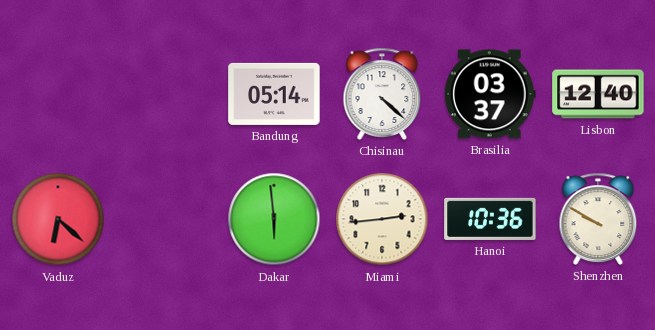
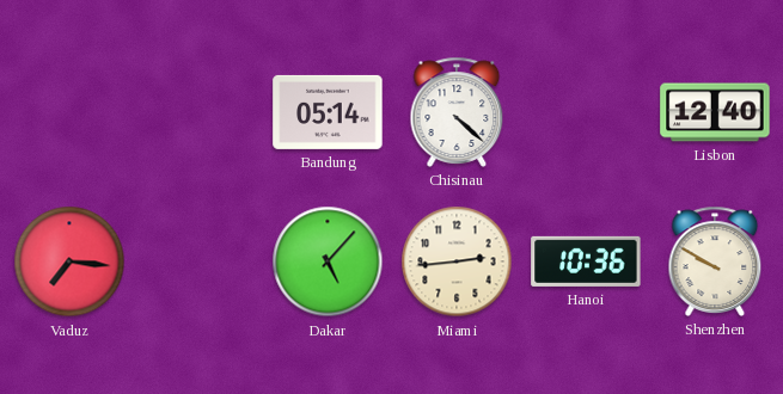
Brasilia: 03:37 -> none (490, 94)
Vaduz: 6:22 -> 7:16 (69, 261)
Dakar: 5:59 -> 5:07 (328, 261)
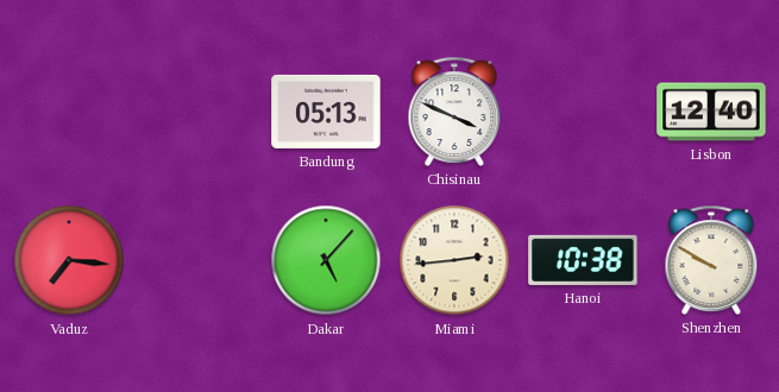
Bandung: 05:14 -> 05:13 (326, 112)
Chisinau: 4:22 -> 3:49 (454, 112)
Hanoi: 10:36 -> 10:38 (583, 260)
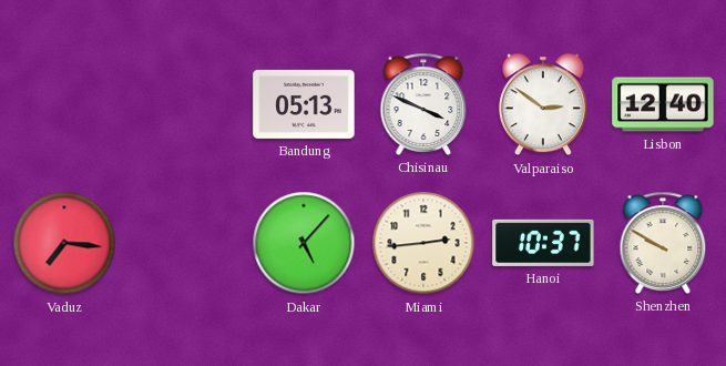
Valparaiso: none -> 2:51 (543, 104)
Hanoi: 10:38 -> 10:37 (543, 243)
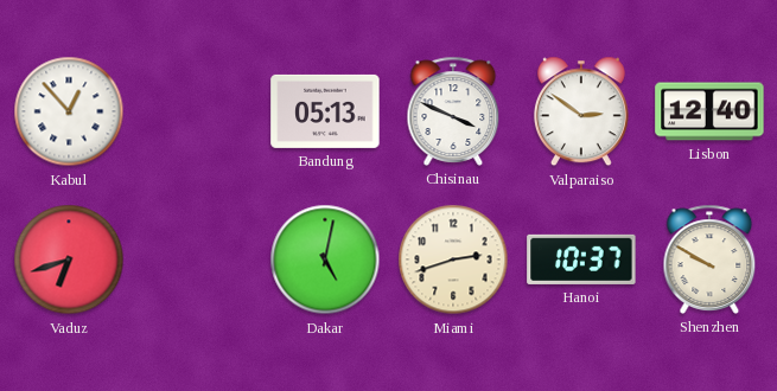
Kabul: none -> 12:53 (69, 111)
Vaduz: 7:16 -> 6:42 (69, 259)
Dakar: 5:07 -> 5:02 (325, 259)
Miami: 2:44 -> 2:42 (453, 259)
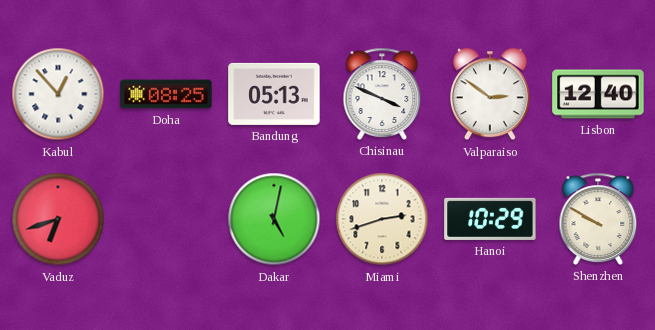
Doha: none -> 08:25 (166, 94)
Hanoi: 10:37 -> 10:29 (490, 219)
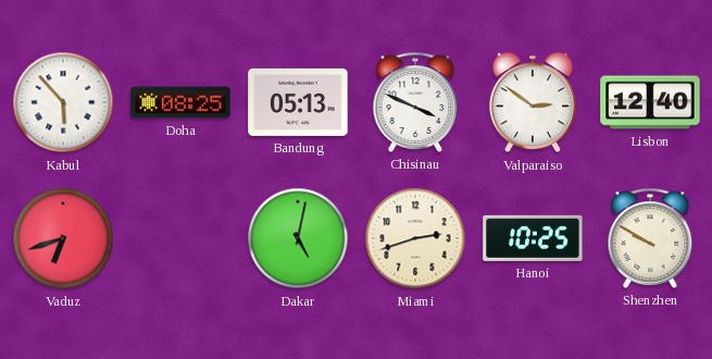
Kabul: 12:53 -> 5:53 (63, 102)
Hanoi: 10:29 -> 10:25 (533, 238)
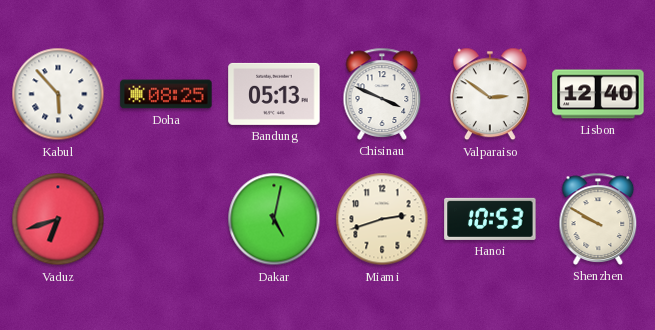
Hanoi: 10:25 -> 10:53 (490, 219)
